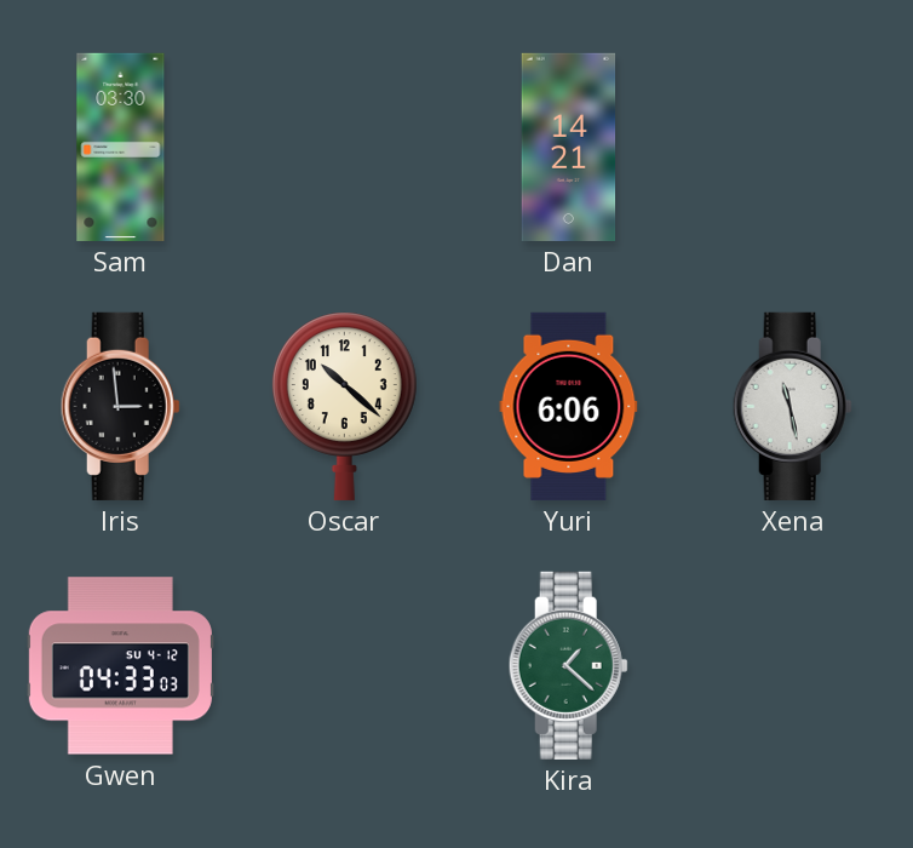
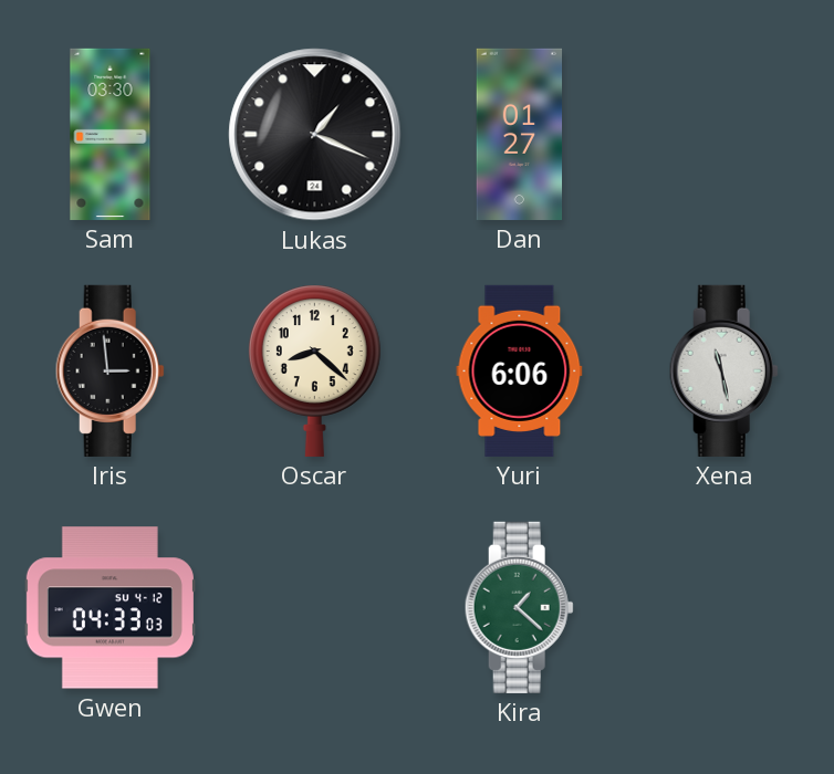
Lukas: none -> 1:19 (315, 135)
Dan: 14:21 -> 01:27 (520, 134)
Oscar: 10:22 -> 8:22 (314, 370)
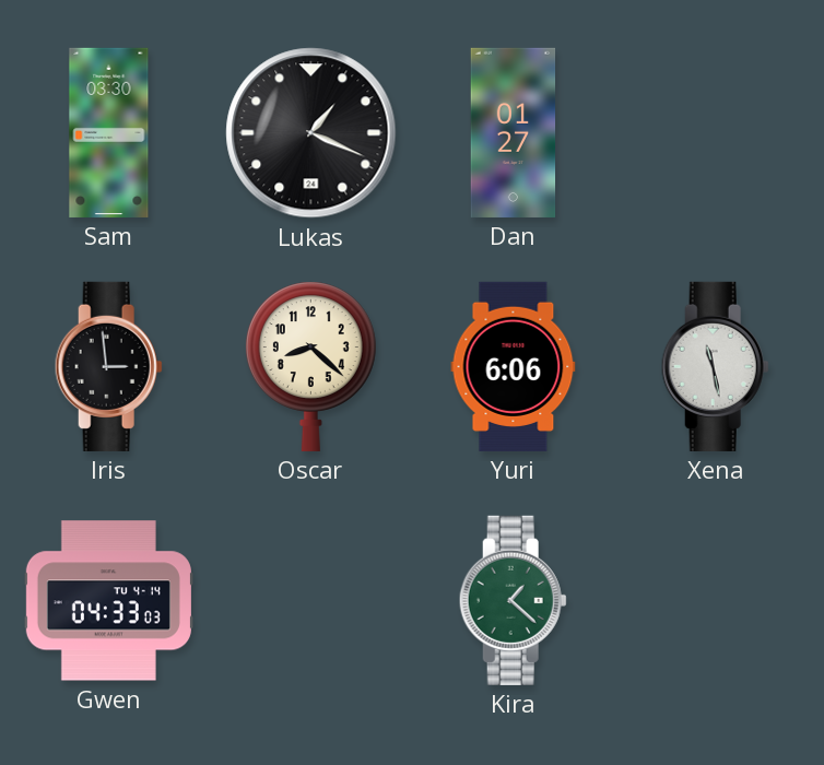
Gwen date: SU 4-12 -> TU 4-14 (108, 601)
